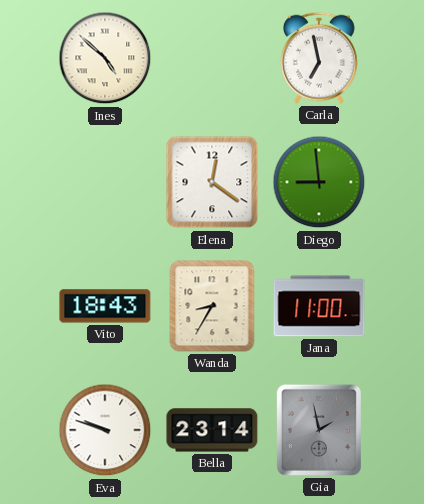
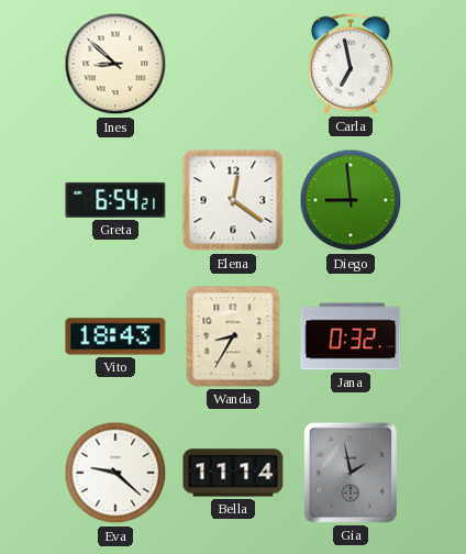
Ines: 4:52 -> 8:52 (115, 64)
Greta: none -> 6:54 (115, 200)
Jana: 11:00 -> 0:32 (351, 336)
Eva: 9:48 -> 9:22 (115, 473)
Bella: 23:14 -> 11:14 (233, 473)
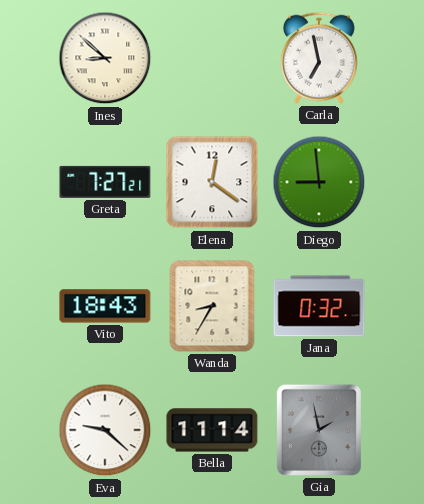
Greta: 6:54 -> 7:27 (105, 182)
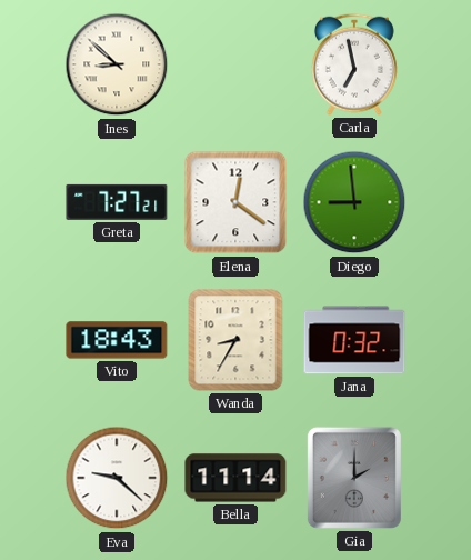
Gia: 1:58 -> 2:00 (354, 478)
